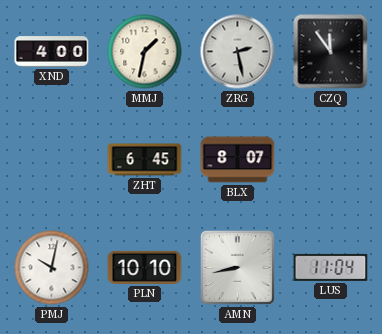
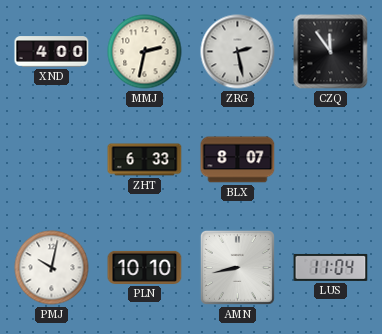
MMJ: 1:32 -> 2:32 (145, 52)
ZHT: 6:45 -> 6:33 (145, 160)
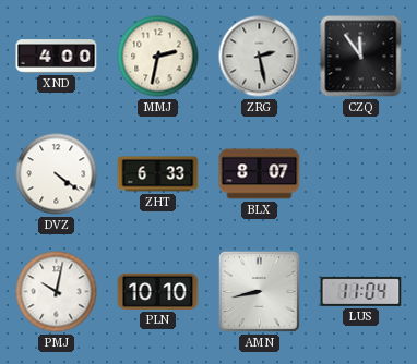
DVZ: none -> 4:21 (57, 174)
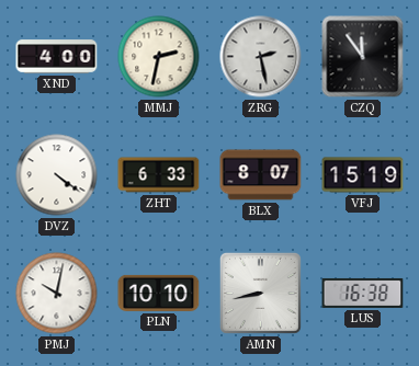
VFJ: none -> 15:19 (363, 175)
LUS: 11:04 -> 16:38 (363, 293)
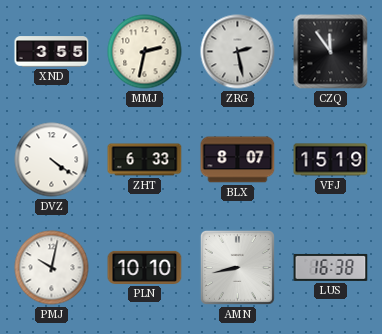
XND: 4:00 -> 3:55 (52, 52)
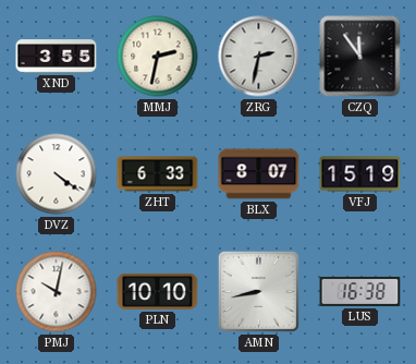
ZRG: 2:28 -> 2:32 (259, 57)
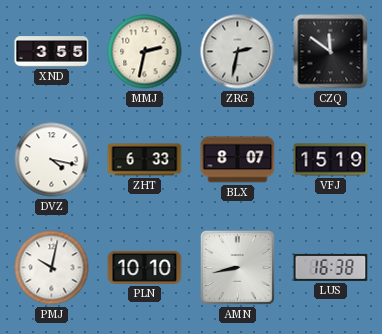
CZQ: 11:54 -> 11:51 (331, 52)
DVZ: 4:21 -> 4:17 (52, 160)
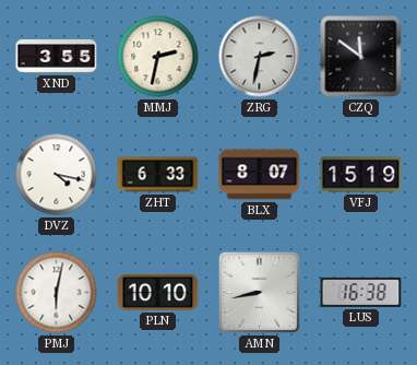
PMJ: 10:02 -> 6:02 (57, 293)
